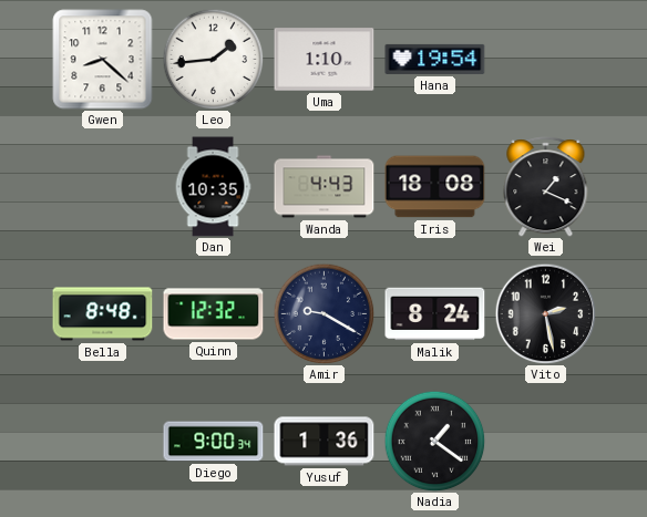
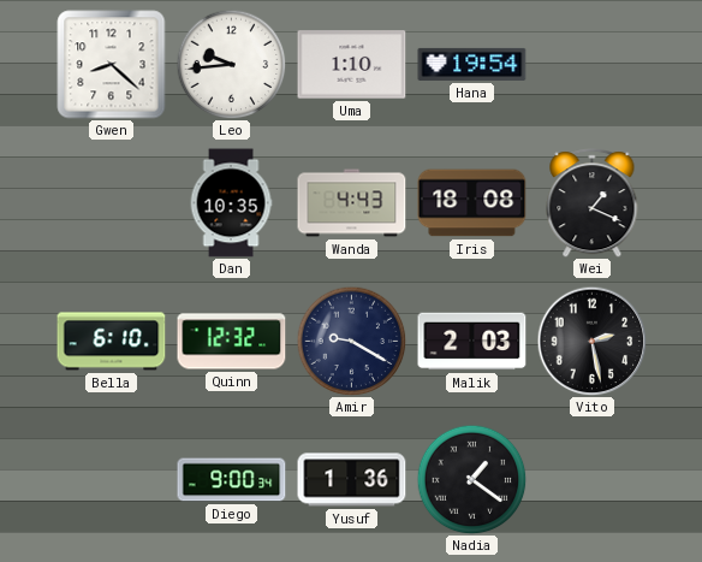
Leo: 1:44 -> 9:44 (231, 64)
Bella: 8:48 -> 6:10 (112, 342)
Malik: 8:24 -> 2:03 (472, 342)
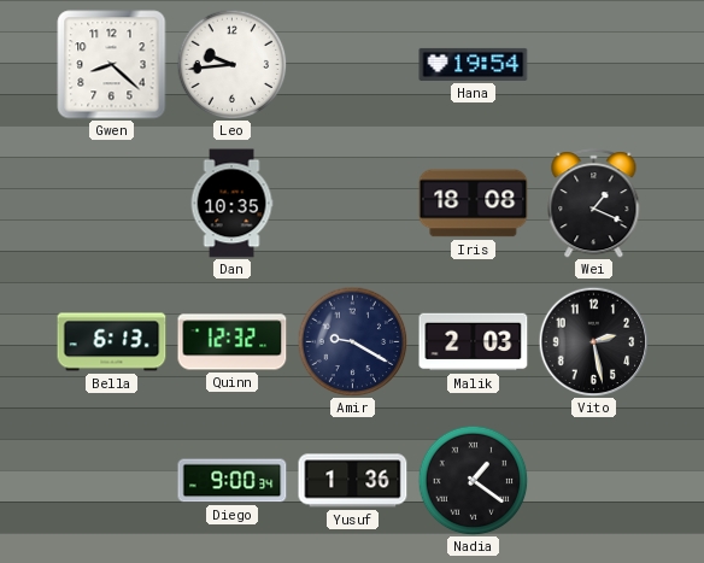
Uma: 1:10 -> none (352, 65)
Wanda: 4:43 -> none (352, 203)
Bella: 6:10 -> 6:13 (112, 342)
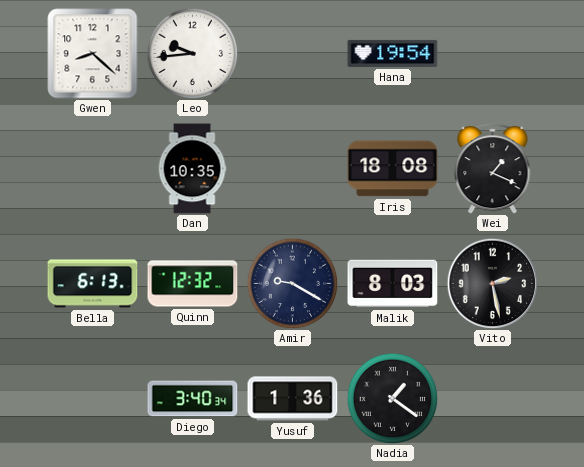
Malik: 2:03 -> 8:03 (393, 284)
Diego: 9:00 -> 3:40 (193, 399)
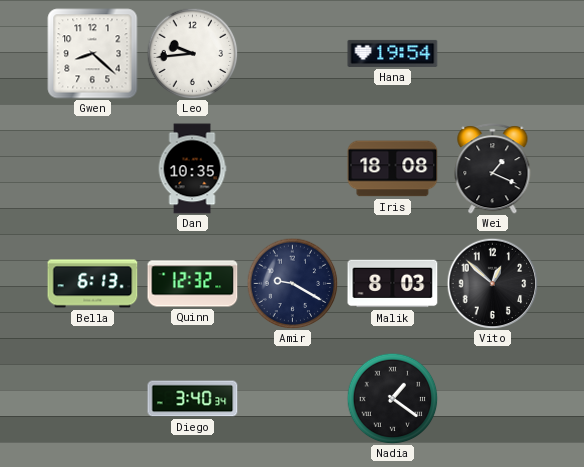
Vito: 2:28 -> 12:52 (492, 283)
Yusuf: 1:36 -> none (293, 399)
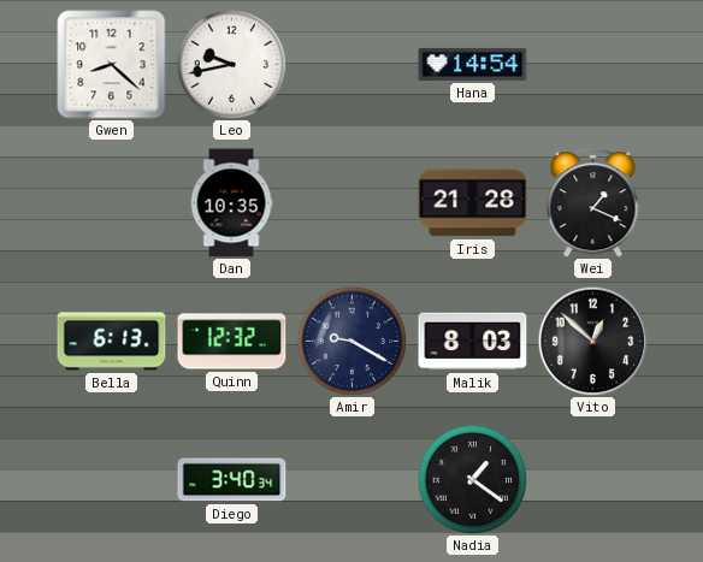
Leo: 9:44 -> 9:43 (231, 64)
Hana: 19:54 -> 14:54 (473, 64)
Iris: 18:08 -> 21:28 (473, 203)
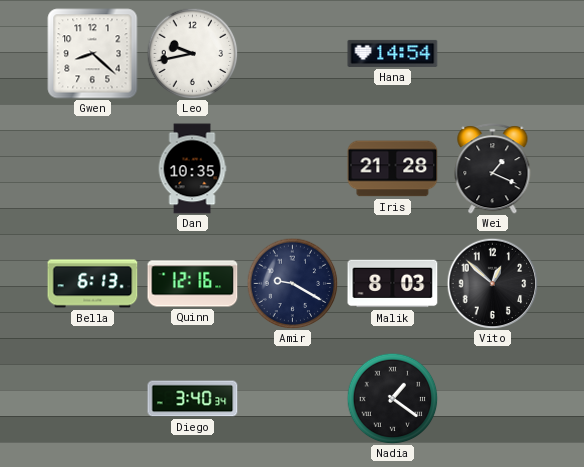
Quinn: 12:32 -> 12:16 (193, 284)
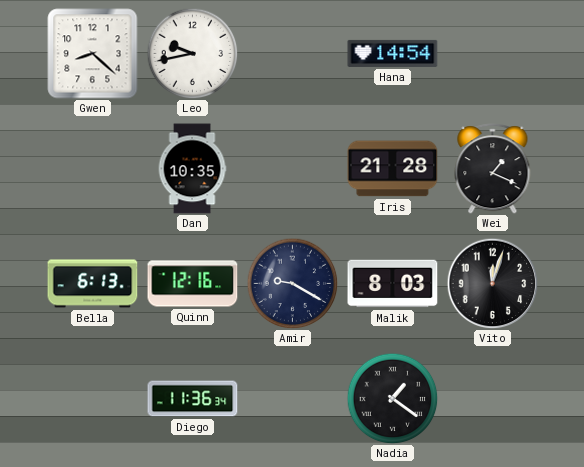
Vito: 12:52 -> 12:03 (492, 283)
Diego: 3:40 -> 11:36 (193, 399)
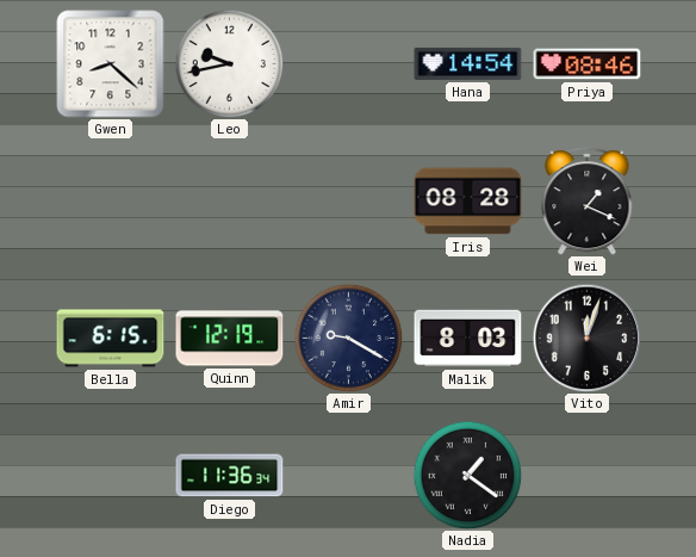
Priya: none -> 08:46 (588, 64)
Dan: 10:35 -> none (192, 169)
Iris: 21:28 -> 08:28 (468, 202)
Bella: 6:13 -> 6:15 (111, 339)
Quinn: 12:16 -> 12:19 (230, 339)
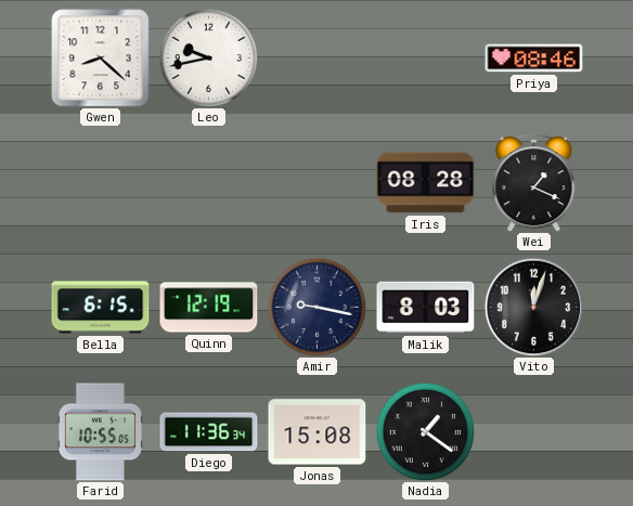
Hana: 14:54 -> none (468, 63)
Amir: 9:20 -> 9:17 (316, 307)
Farid: none -> 10:55 (100, 432)
Jonas: none -> 15:08 (318, 432)
